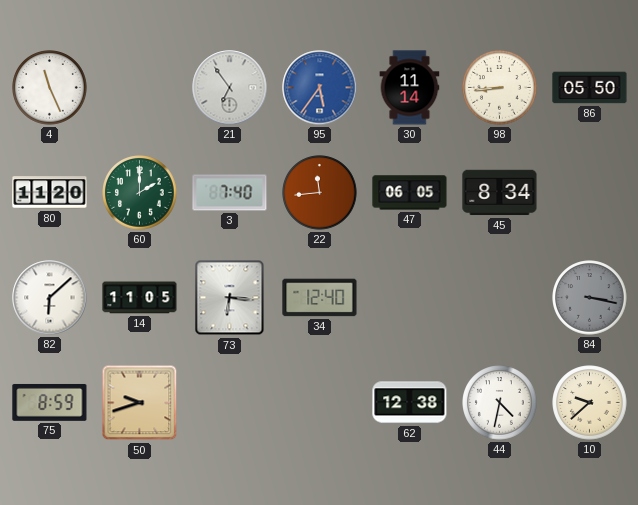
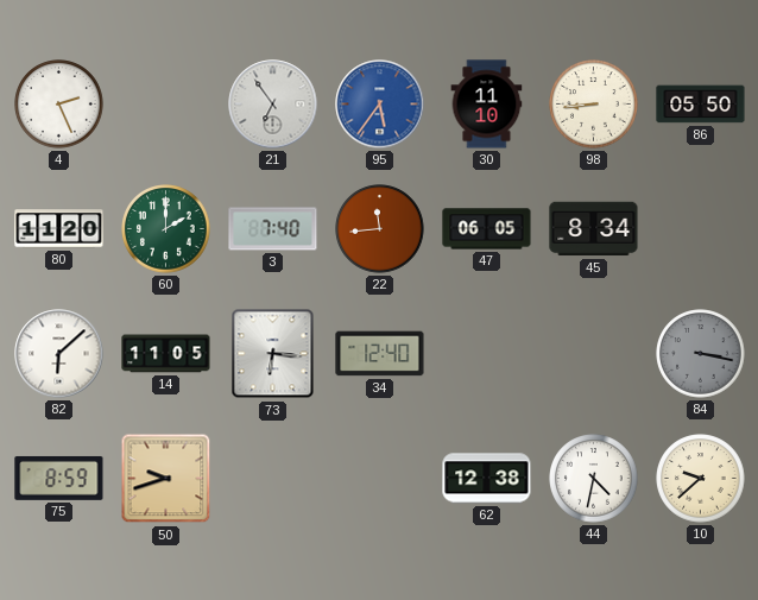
4: 11:26 -> 2:26 (59, 105)
30: 11:14 -> 11:10 (487, 105)
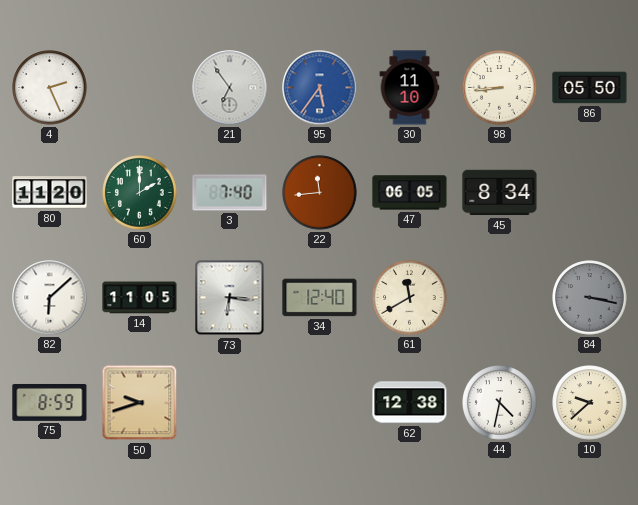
61: none -> 11:40 (410, 298)
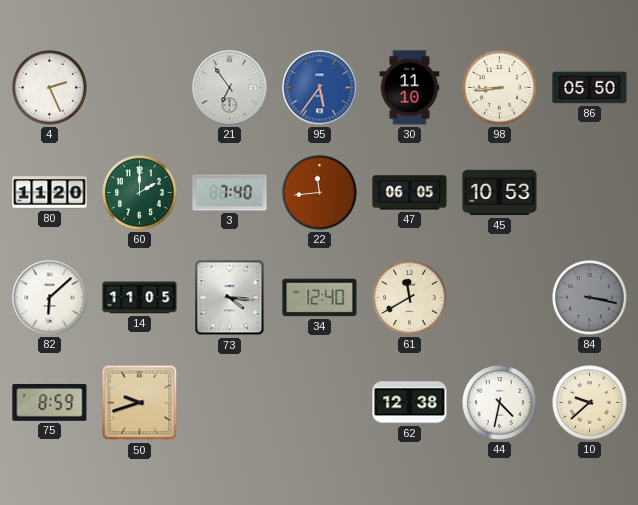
45: 8:34 -> 10:53 (500, 193)
73: 6:16 -> 4:16 (230, 298)
